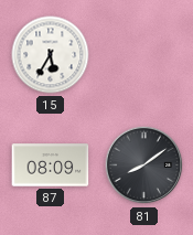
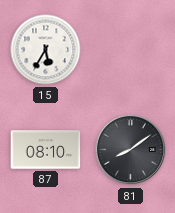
87: 08:09 -> 08:10 (46, 150)
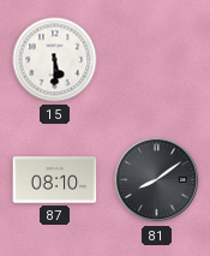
15: 5:35 -> 5:30 (55, 60)
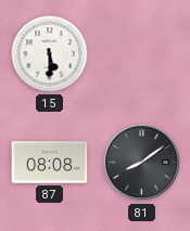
87: 08:10 -> 08:08 (50, 163)
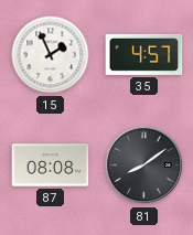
15: 5:30 -> 1:56 (51, 55)
35: none -> 4:57 (144, 54)
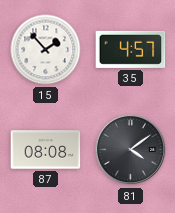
15: 1:56 -> 1:53 (46, 50)
81: 8:09 -> 4:09 (131, 150)
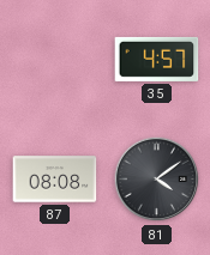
15: 1:53 -> none (46, 50)
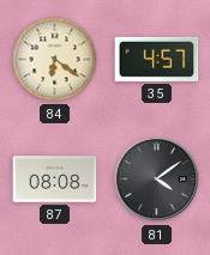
84: none -> 6:21 (55, 60)
